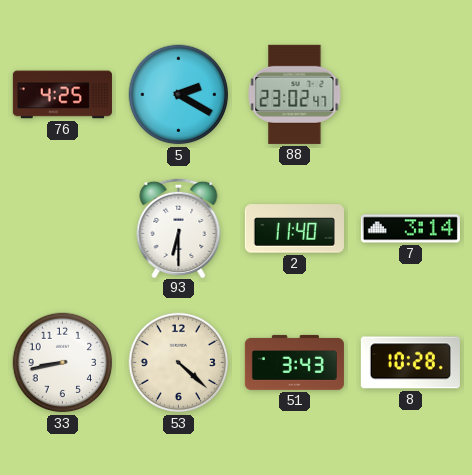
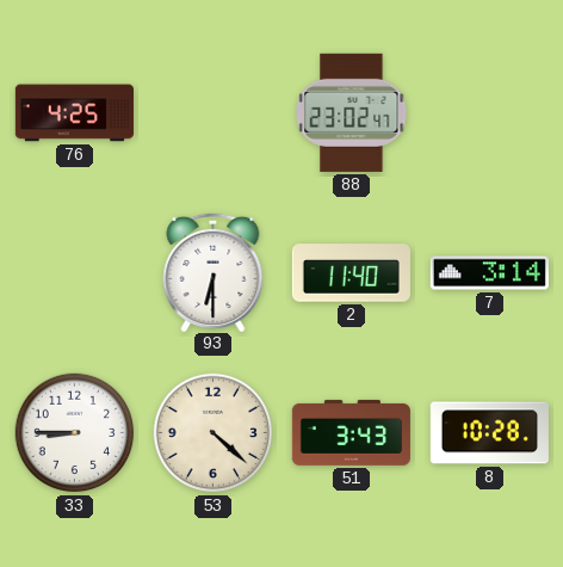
5: 2:20 -> none (179, 95)
33: 8:43 -> 8:45 (75, 433)
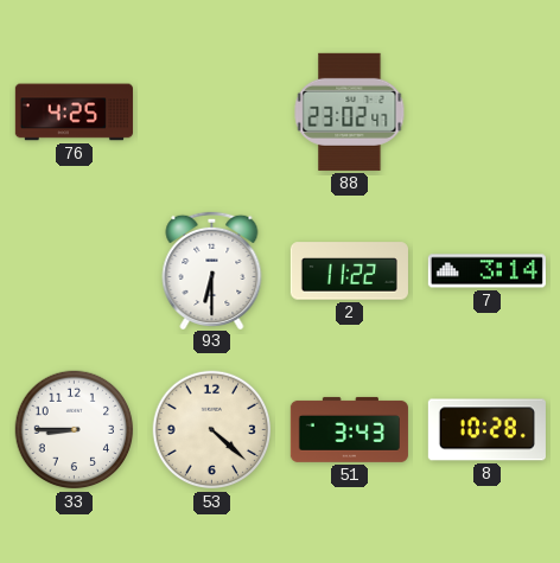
2: 11:40 -> 11:22 (349, 271)
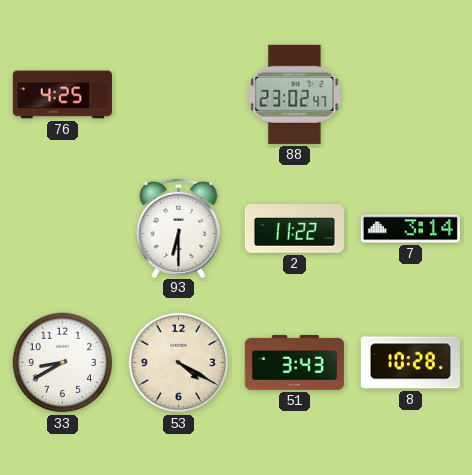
33: 8:45 -> 8:40 (63, 363)
53: 4:22 -> 4:20 (179, 363)
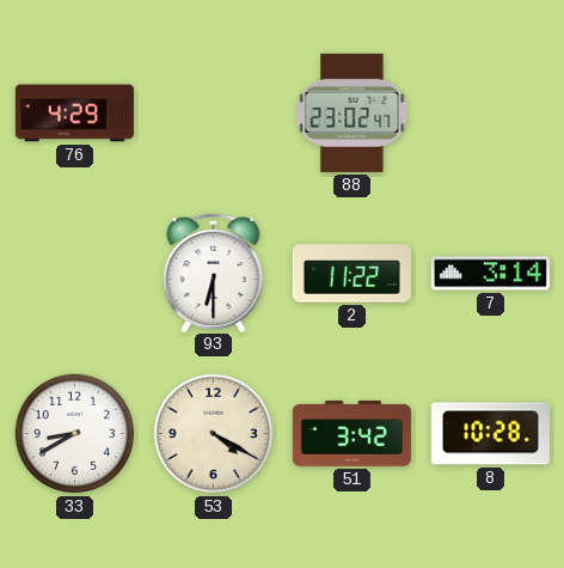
76: 4:25 -> 4:29 (74, 114)
51: 3:43 -> 3:42 (351, 433)
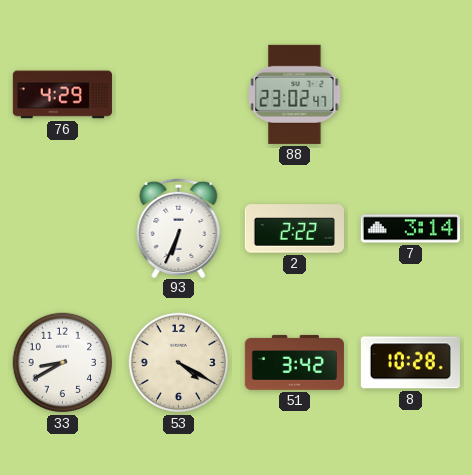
93: 6:30 -> 6:34 (179, 227)
2: 11:22 -> 2:22 (294, 229)
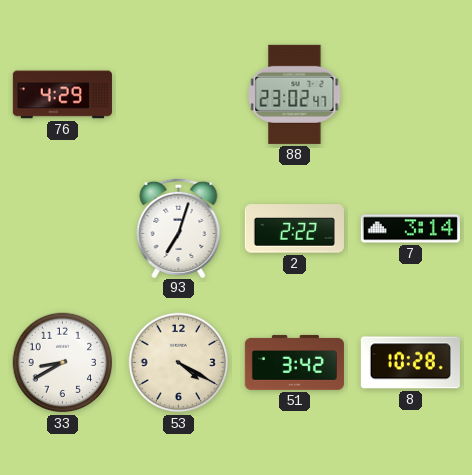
93: 6:34 -> 7:03 (179, 227)
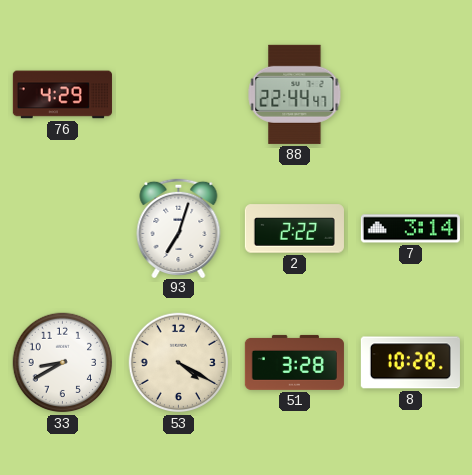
88: 23:02 -> 22:44 (295, 94)
51: 3:42 -> 3:28 (294, 362)
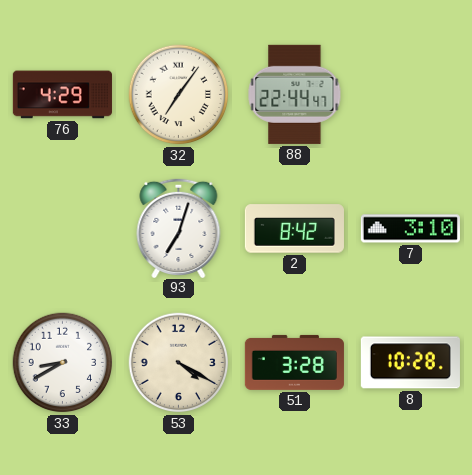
32: none -> 7:06 (179, 95)
2: 2:22 -> 8:42 (294, 229)
7: 3:14 -> 3:10 (410, 229)
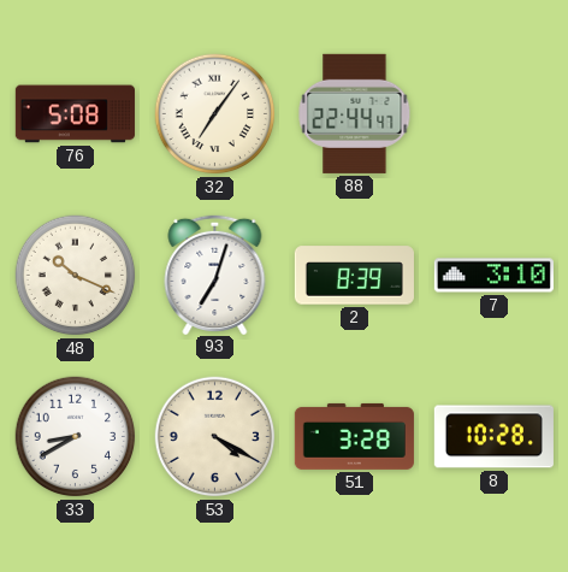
76: 4:29 -> 5:08 (75, 114)
48: none -> 10:19 (76, 276)
2: 8:42 -> 8:39 (354, 276)
